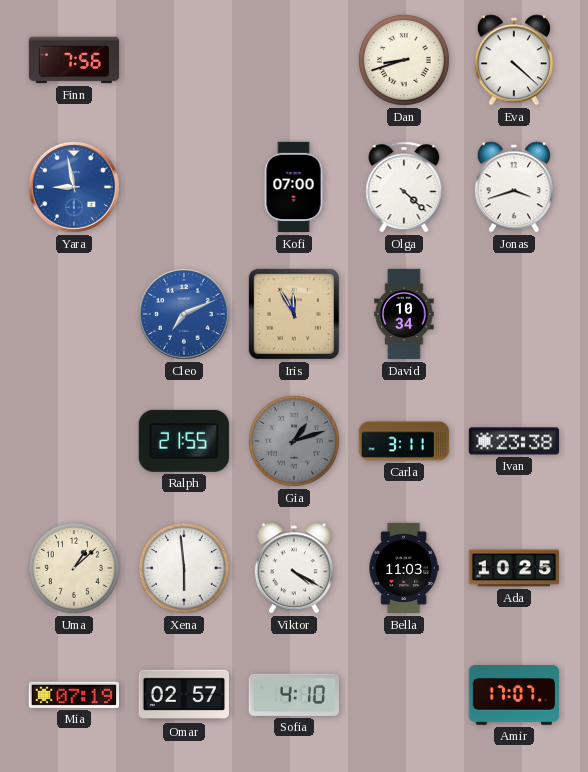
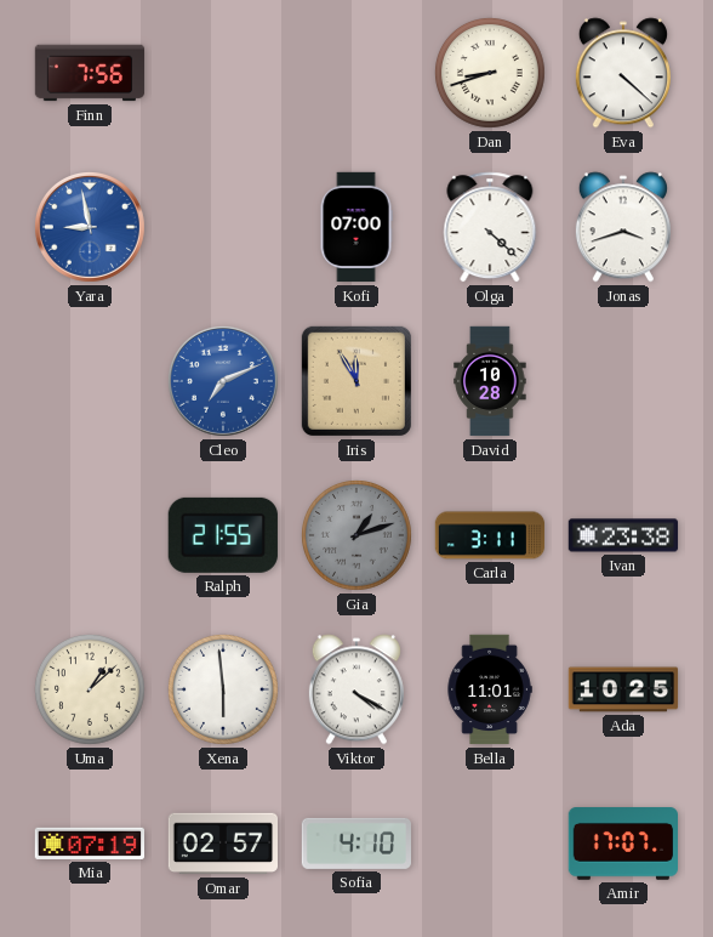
David: 10:34 -> 10:28 (490, 381)
Bella: 11:03 -> 11:01 (490, 689)
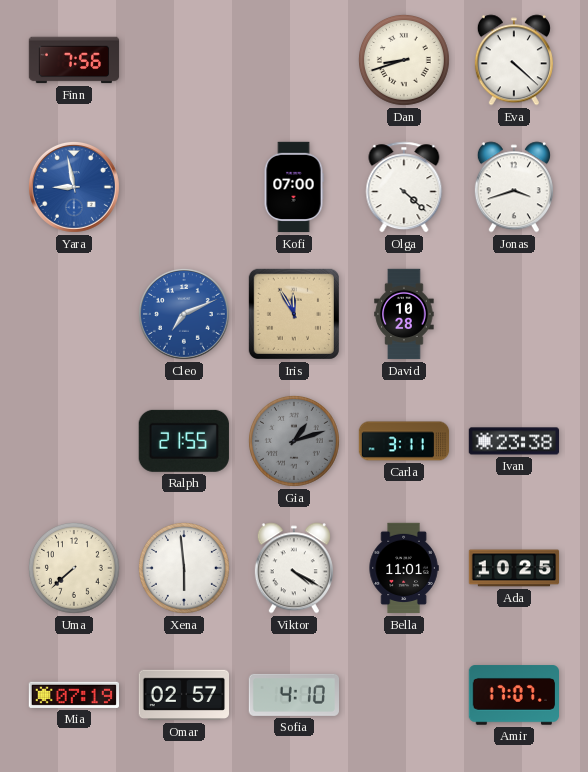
Uma: 1:08 -> 7:38 (75, 569)
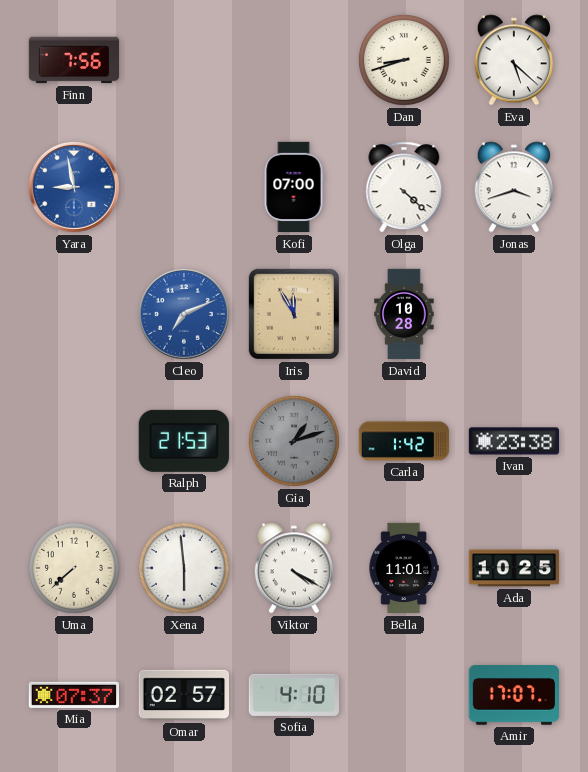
Eva: 4:22 -> 5:22 (514, 60)
Ralph: 21:55 -> 21:53 (184, 441)
Carla: 3:11 -> 1:42 (404, 441)
Mia: 07:19 -> 07:37 (73, 695)
